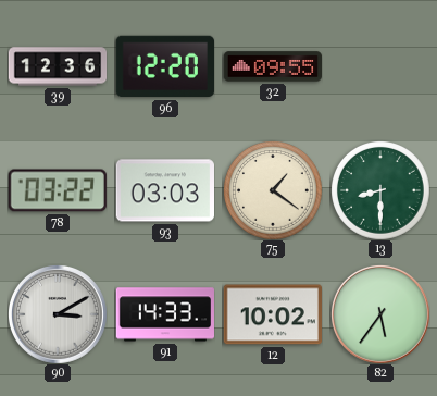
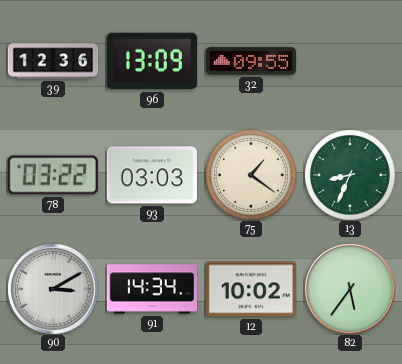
96: 12:20 -> 13:09 (151, 61)
13: 8:30 -> 8:34 (350, 175)
91: 14:33 -> 14:34 (152, 289)
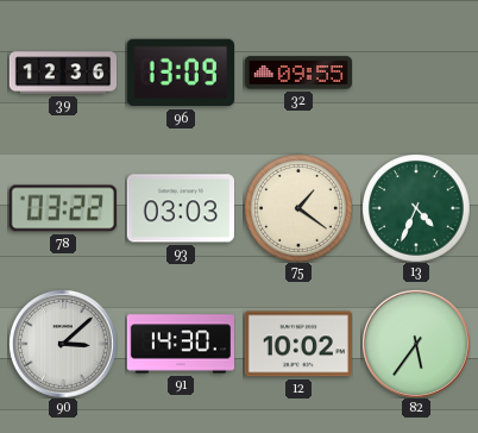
13: 8:34 -> 4:34 (416, 208)
90: 3:10 -> 3:08 (63, 344)
91: 14:34 -> 14:30 (181, 344)
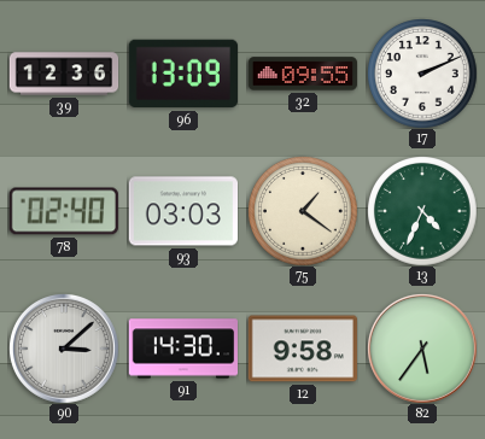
17: none -> 2:11 (422, 74)
78: 03:22 -> 02:40 (64, 211)
12: 10:02 -> 9:58 (302, 349)
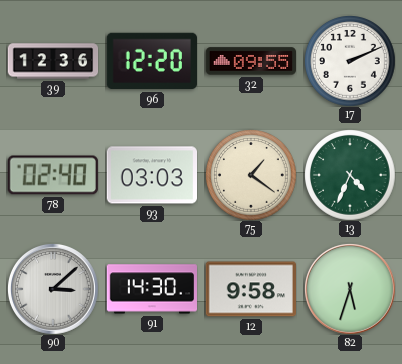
96: 13:09 -> 12:20 (151, 61)
82: 5:36 -> 5:33 (350, 289)
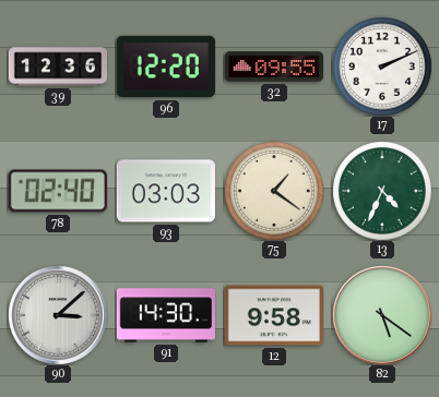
82: 5:33 -> 5:21 (382, 315)
